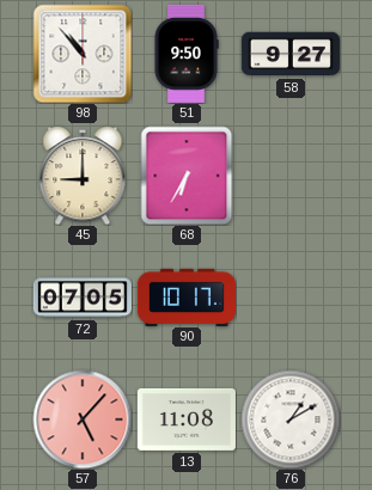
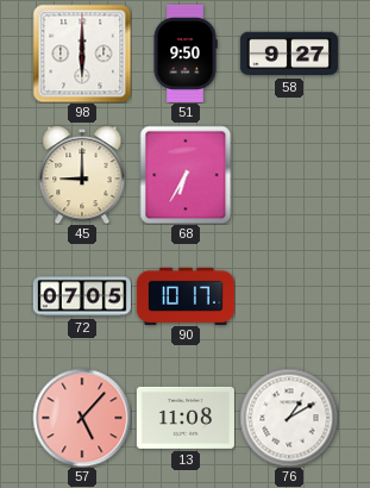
98: 10:53 -> 6:00 (82, 54)
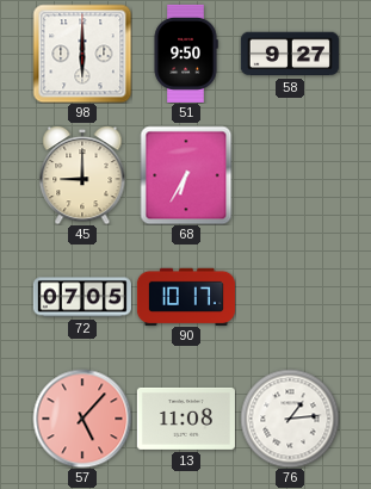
76: 1:10 -> 1:14 (290, 419)
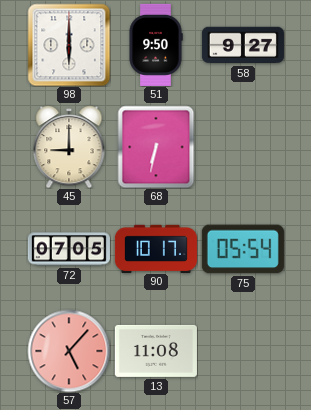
68: 6:35 -> 6:32 (156, 147)
75: none -> 05:54 (243, 249)
76: 1:14 -> none (290, 419)
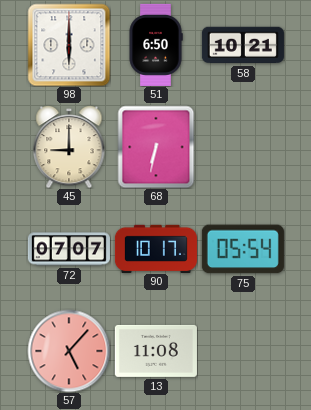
51: 9:50 -> 6:50 (156, 45)
58: 9:27 -> 10:21 (243, 45)
72: 07:05 -> 07:07 (69, 249)
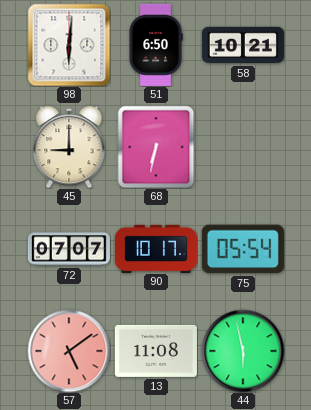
98: 6:00 -> 6:01 (69, 45)
57: 5:07 -> 5:09 (69, 351)
44: none -> 5:58 (243, 351)
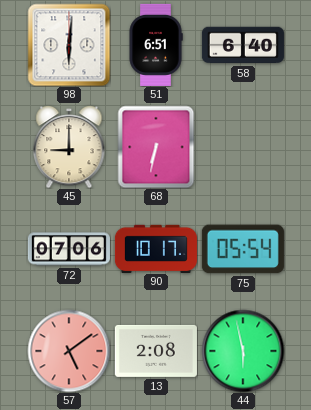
51: 6:50 -> 6:51 (156, 45)
58: 10:21 -> 6:40 (243, 45)
72: 07:07 -> 07:06 (69, 249)
13: 11:08 -> 2:08 (156, 351)
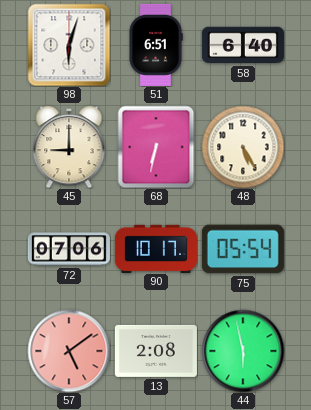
98: 6:01 -> 6:03 (69, 45)
48: none -> 5:25 (243, 147)
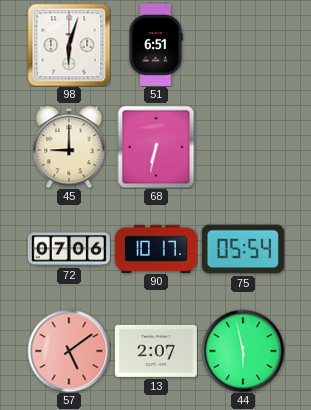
58: 6:40 -> none (243, 45)
48: 5:25 -> none (243, 147)
13: 2:08 -> 2:07 (156, 351)
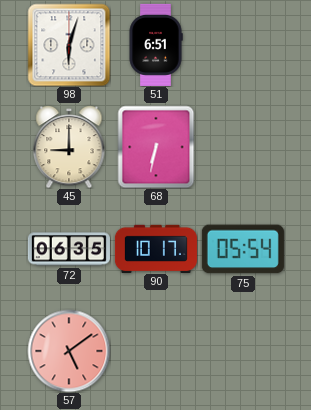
72: 07:06 -> 06:35 (69, 249)
13: 2:07 -> none (156, 351)
44: 5:58 -> none (243, 351)
